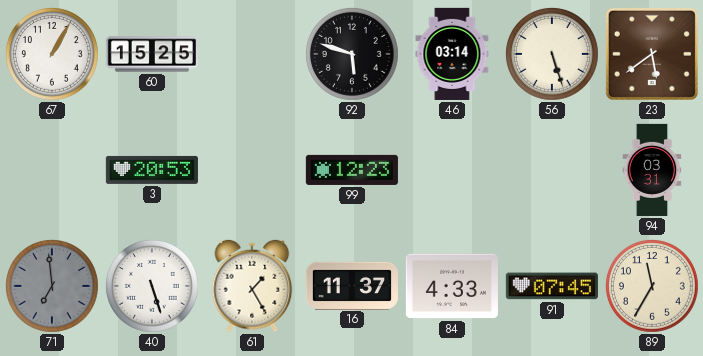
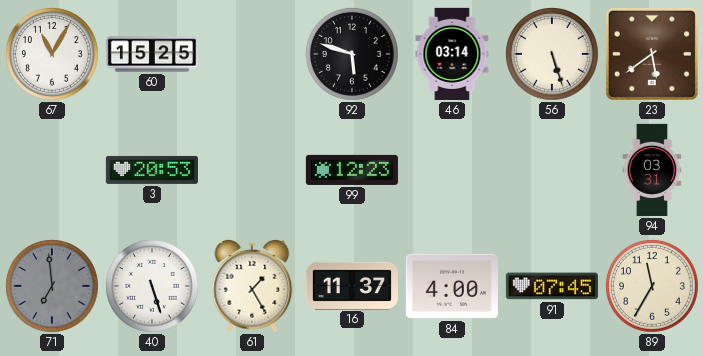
67: 1:05 -> 11:05 (53, 55)
84: 4:33 -> 4:00 (452, 286)
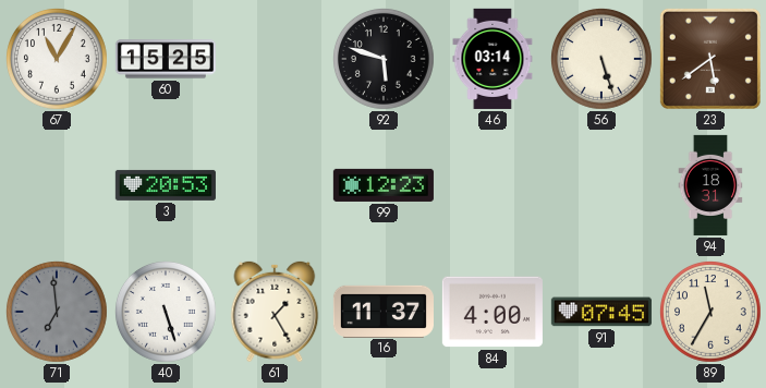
94: 03:31 -> 18:31 (710, 185)
